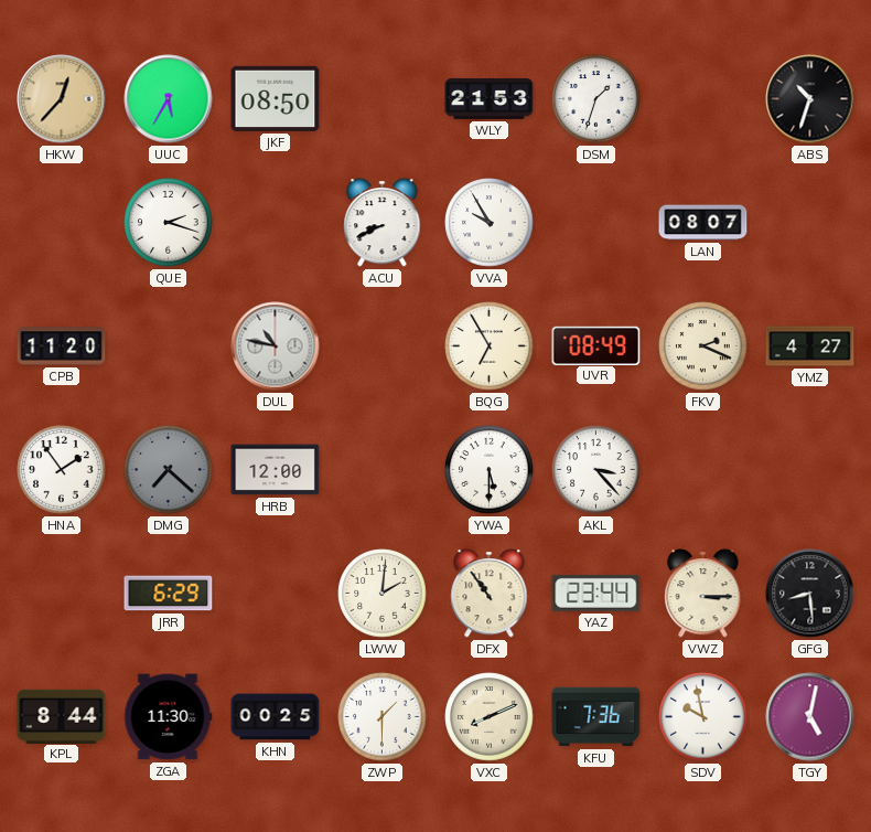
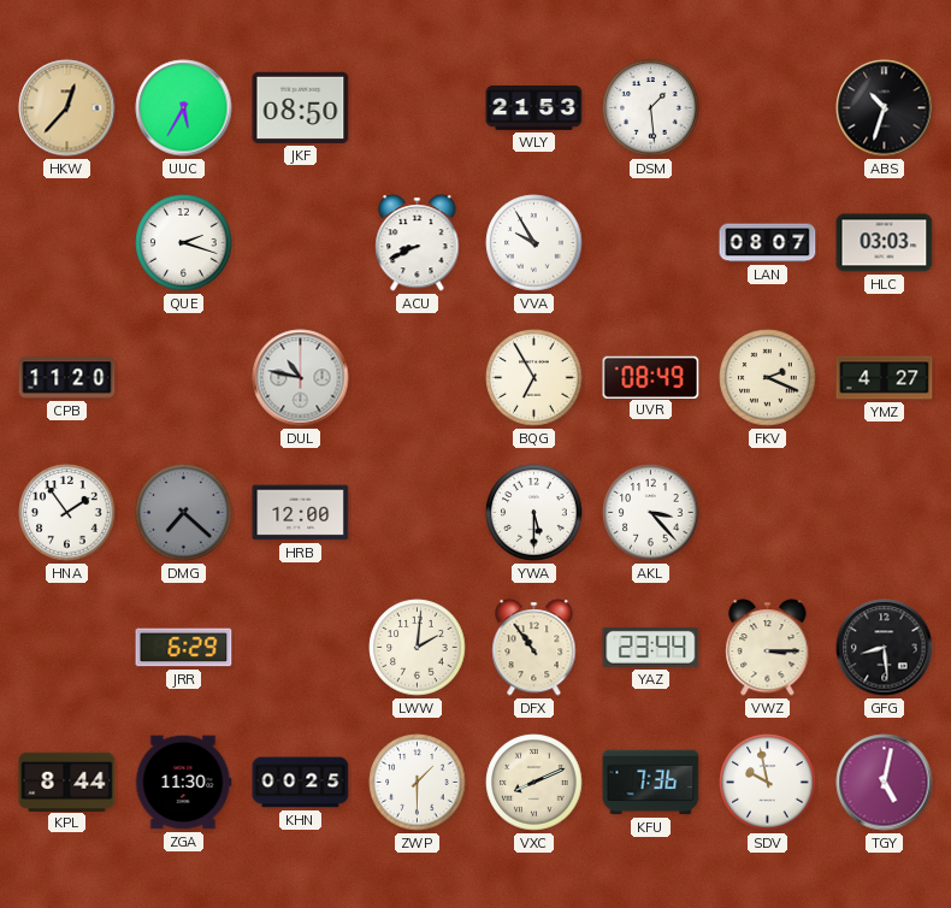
DSM: 1:33 -> 1:29 (651, 108)
HLC: none -> 03:03 (885, 243)
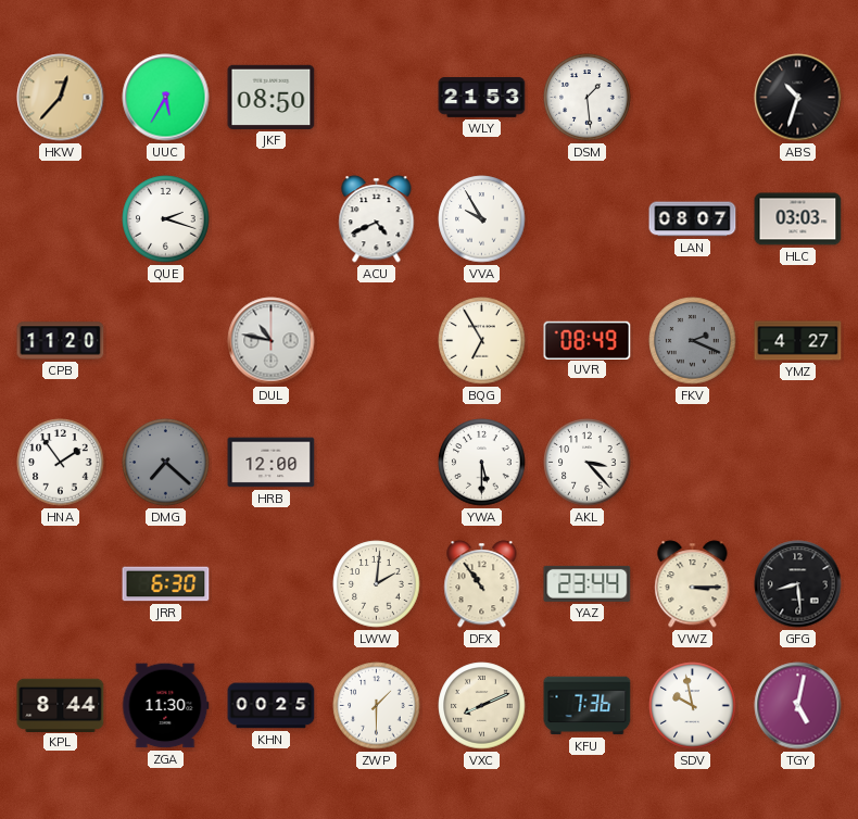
ACU: 8:41 -> 4:41 (377, 219)
FKV dial: cream -> grey (693, 341)
JRR: 6:29 -> 6:30 (166, 584)
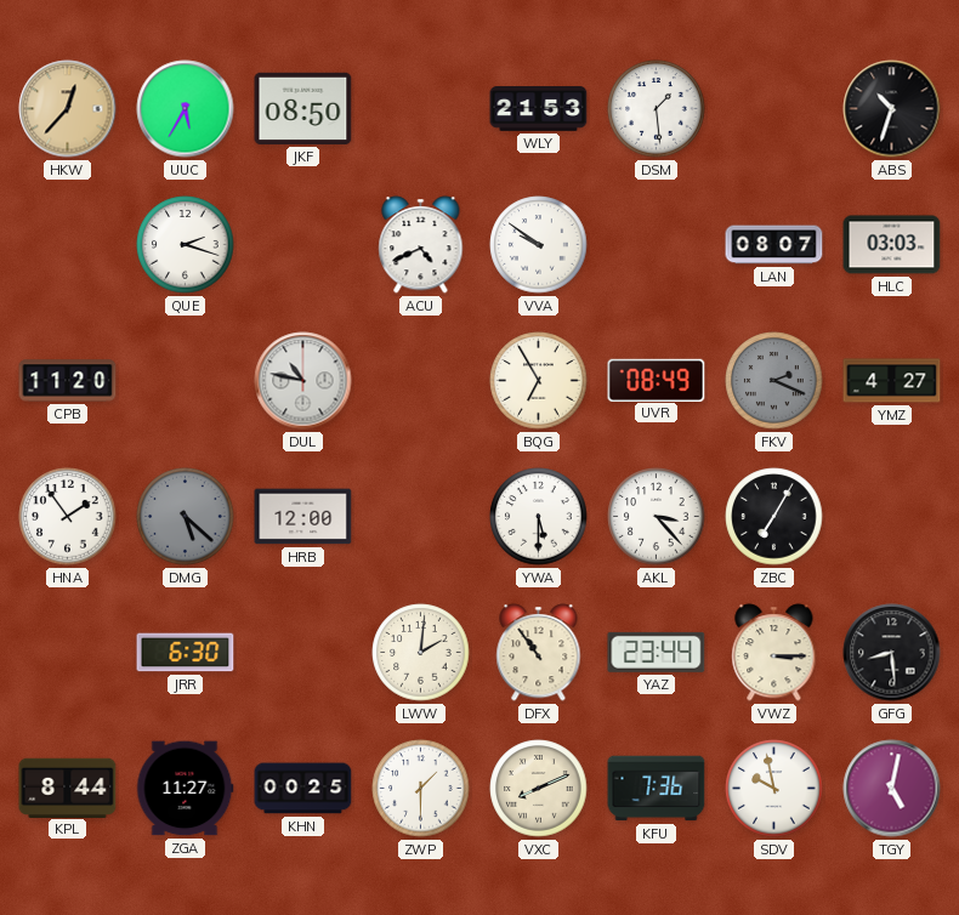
VVA: 9:55 -> 9:51 (539, 245)
DMG: 7:22 -> 5:22 (186, 517)
ZBC: none -> 7:05 (774, 517)
ZGA: 11:30 -> 11:27 (186, 789)
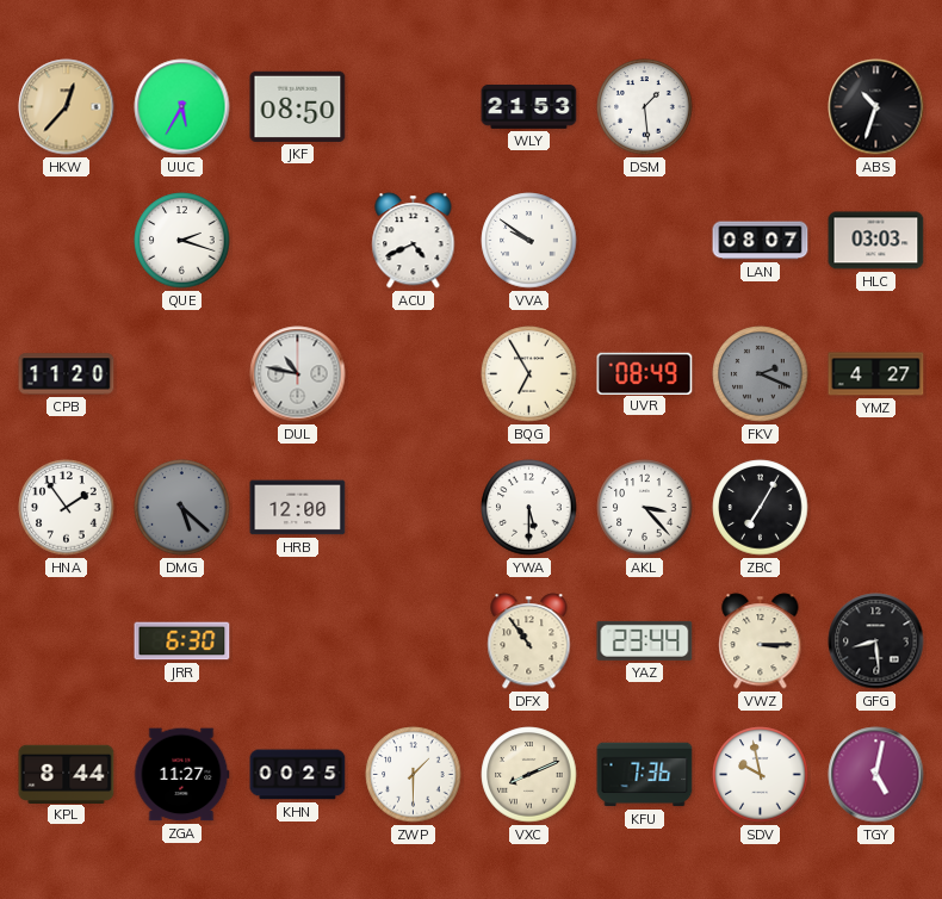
LWW: 2:01 -> none (421, 653)
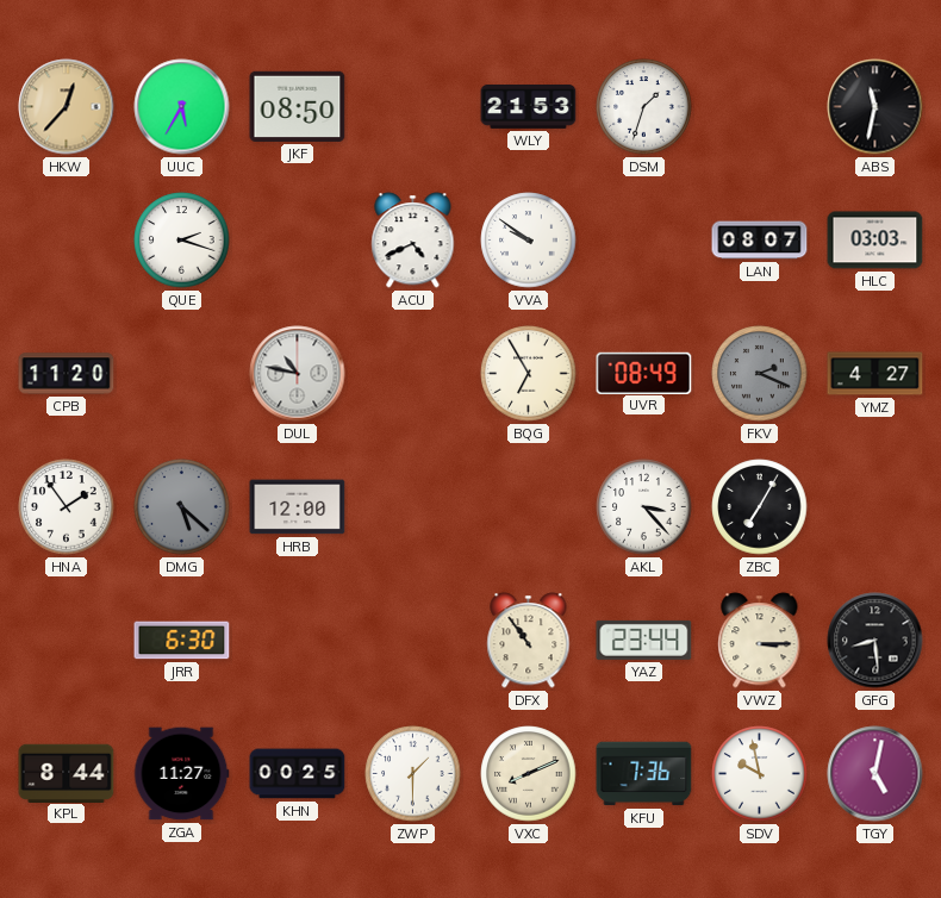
DSM: 1:29 -> 1:33 (644, 107)
ABS: 10:33 -> 11:32 (875, 107)
YWA: 5:30 -> none (529, 508)
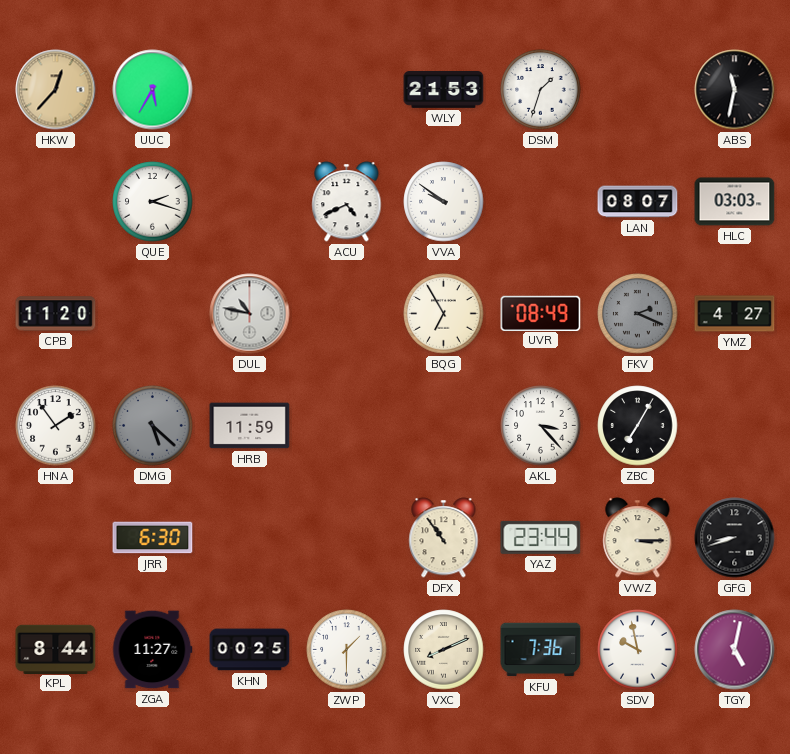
JKF: 08:50 -> none (298, 106)
HRB: 12:00 -> 11:59 (250, 426)
GFG: 8:29 -> 8:42 (735, 538)
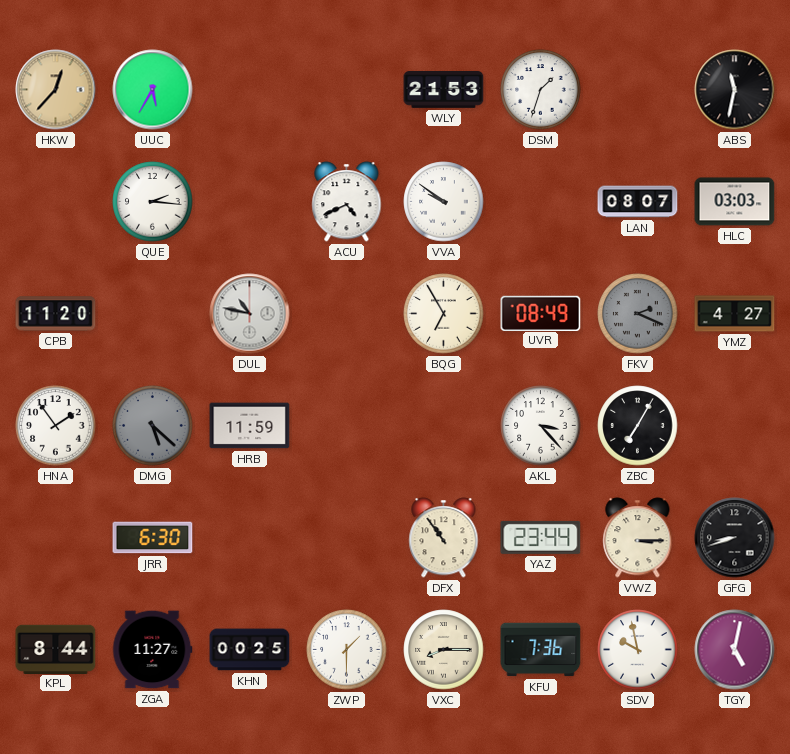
QUE: 2:18 -> 2:16 (153, 202)
VXC: 8:11 -> 8:15 (444, 650)
